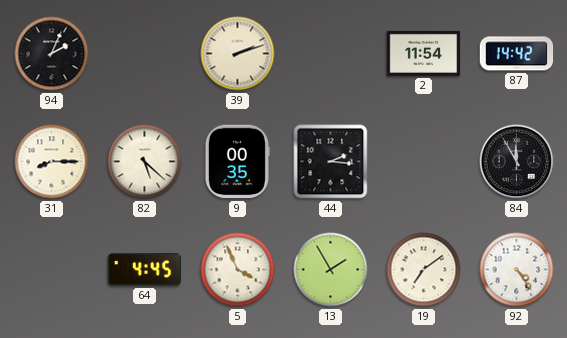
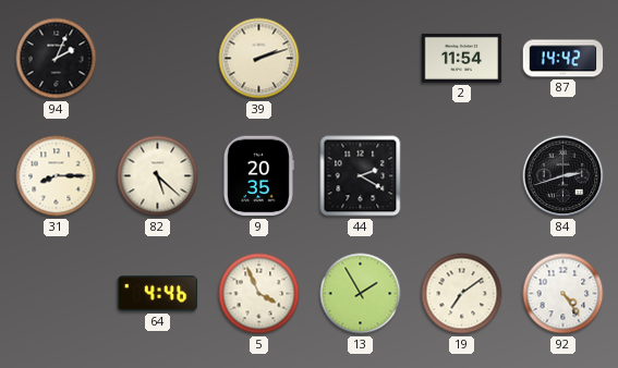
9: 00:35 -> 20:35 (258, 176)
44: 2:16 -> 2:20 (361, 176)
84: 11:55 -> 2:42 (564, 176)
64: 4:45 -> 4:46 (158, 294)
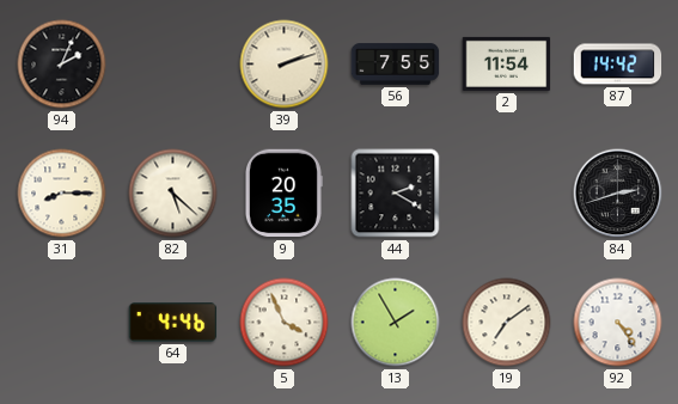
56: none -> 7:55 (396, 65)
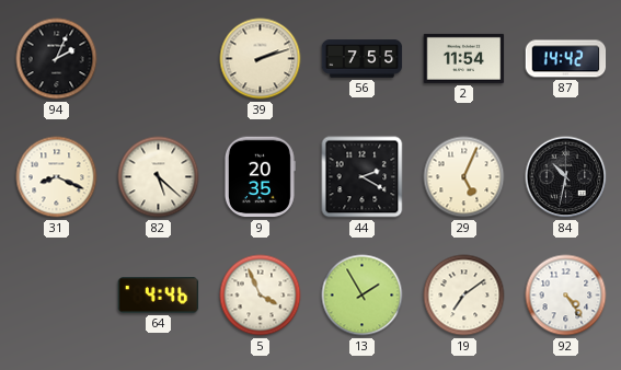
31: 8:15 -> 8:19 (57, 177)
29: none -> 5:04 (464, 177)
84: 2:42 -> 10:32 (566, 177)
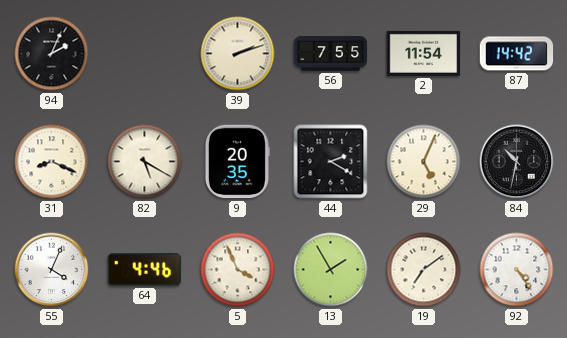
82: 5:22 -> 5:20 (145, 162)
55: none -> 4:04 (52, 270)
